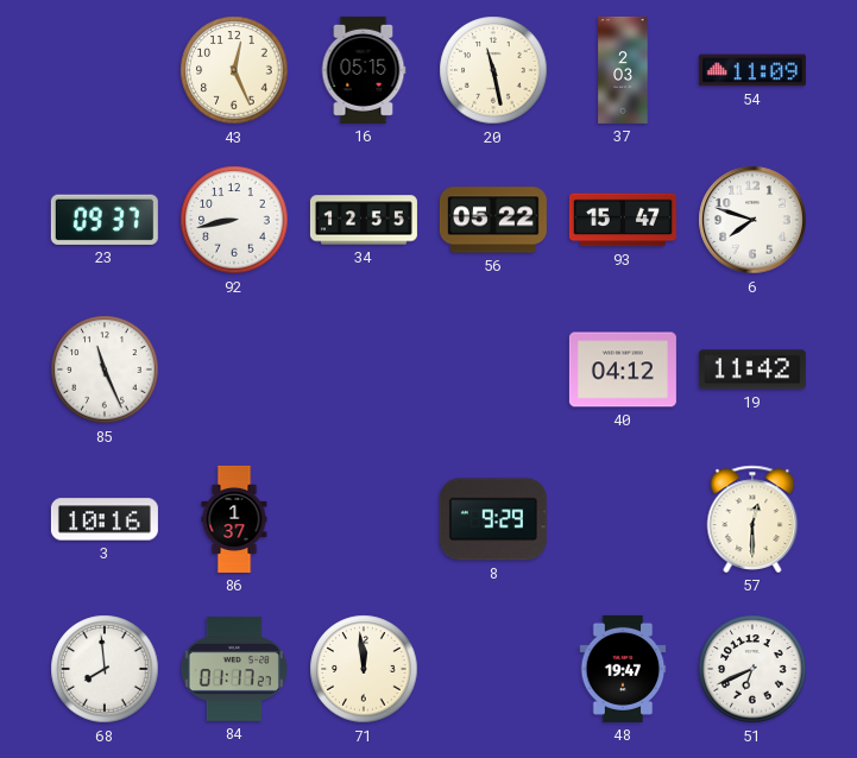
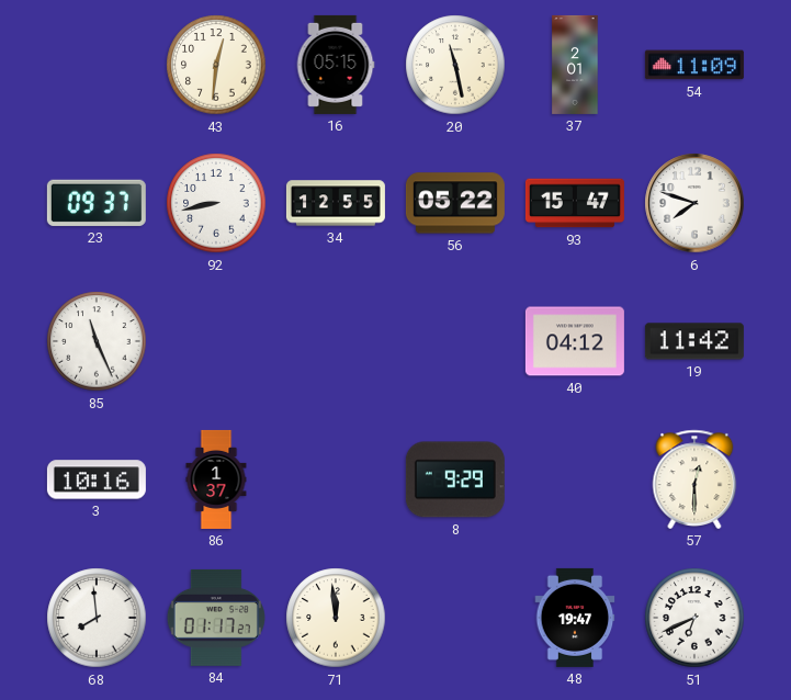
43: 12:26 -> 12:31 (216, 65)
37: 2:03 -> 2:01 (575, 65)
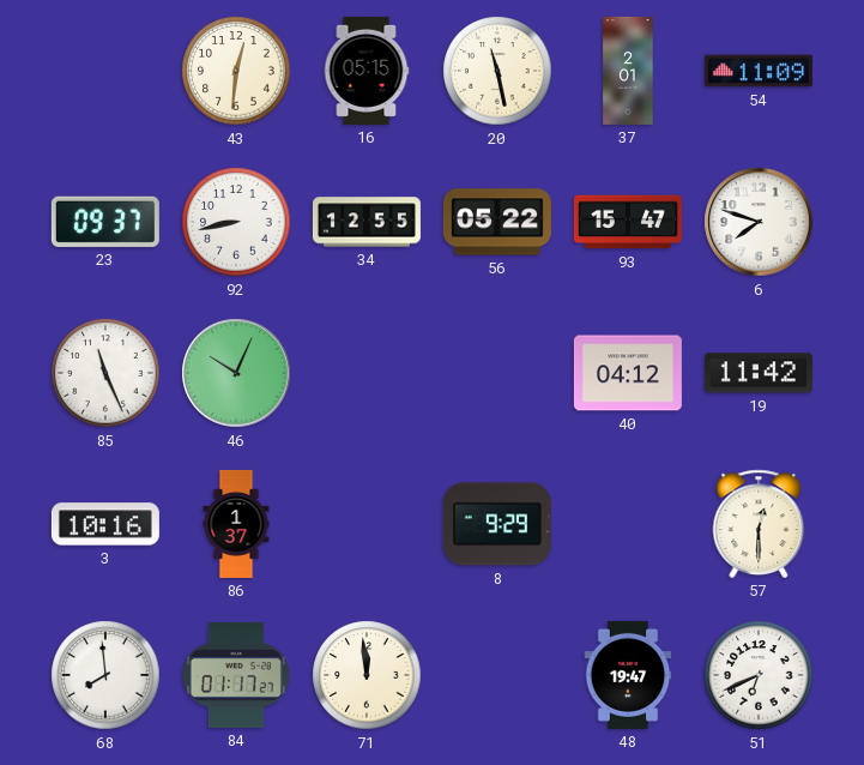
46: none -> 10:04 (236, 373)
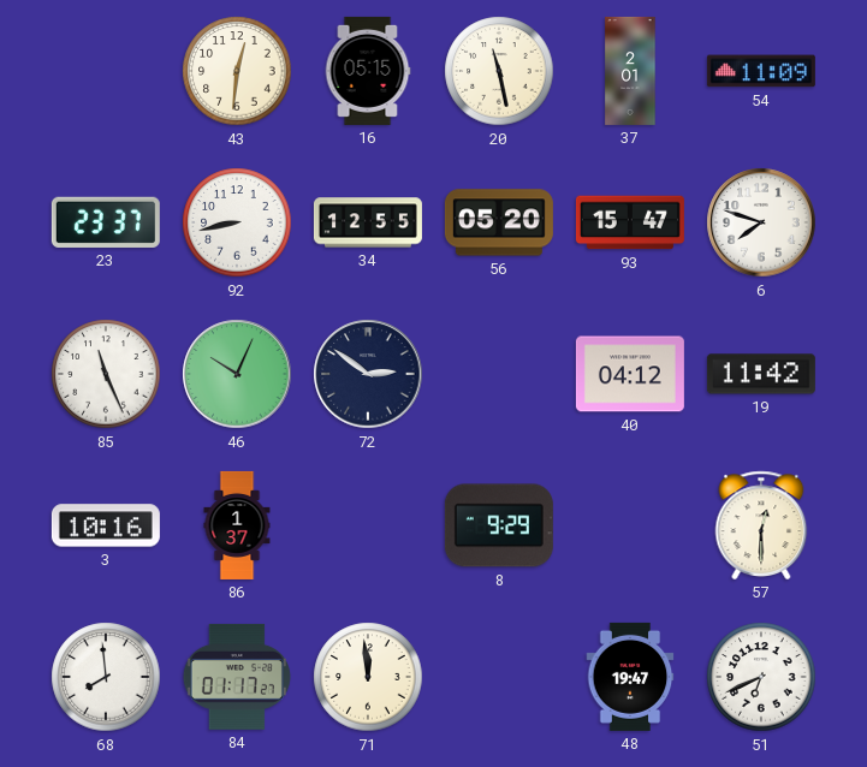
23: 09:37 -> 23:37 (106, 222)
56: 05:22 -> 05:20 (499, 222)
72: none -> 2:51 (368, 374)
